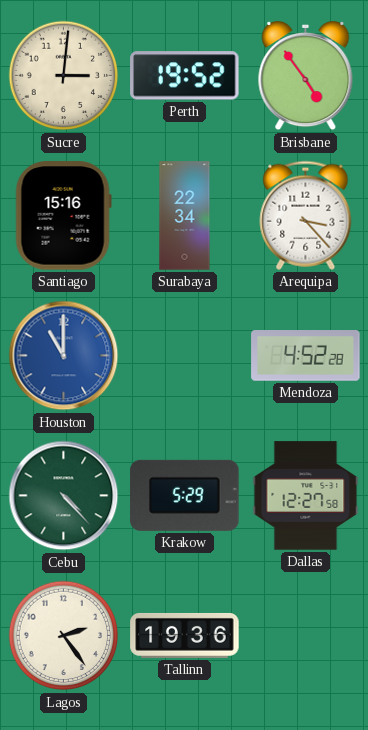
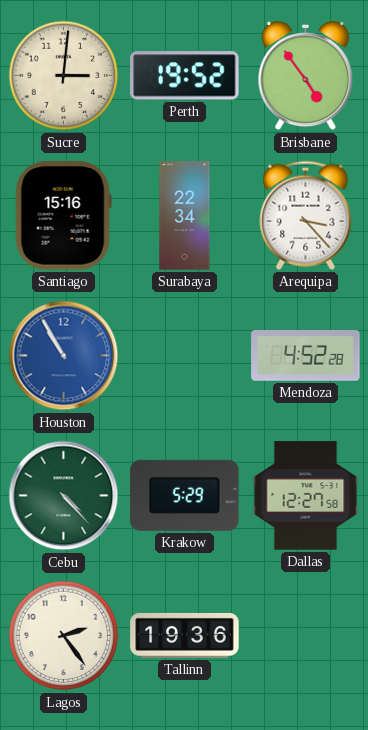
Houston: 11:00 -> 10:55 (64, 356)
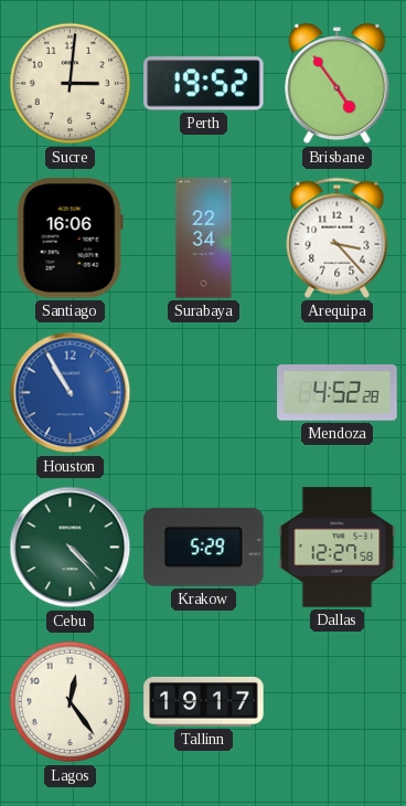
Santiago: 15:16 -> 16:06 (70, 238)
Lagos: 2:24 -> 12:24 (71, 702)
Tallinn: 19:36 -> 19:17 (204, 701)
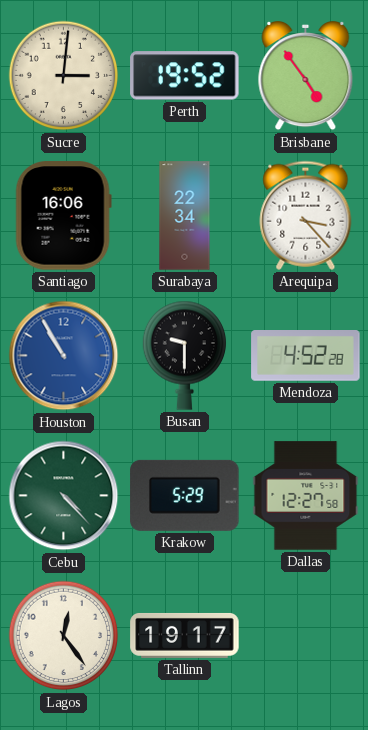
Busan: none -> 9:30 (184, 355)
